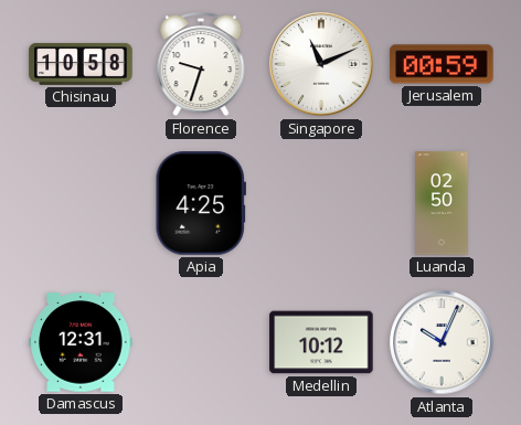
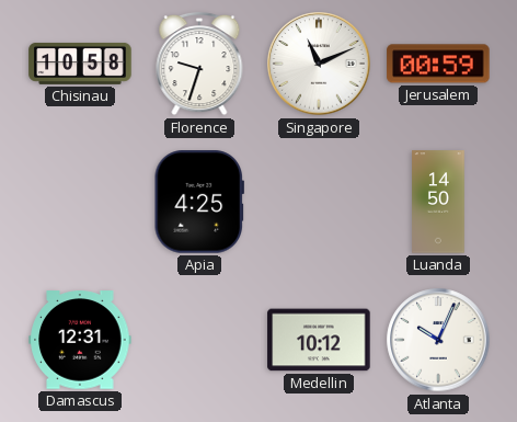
Luanda: 02:50 -> 14:50 (438, 202)
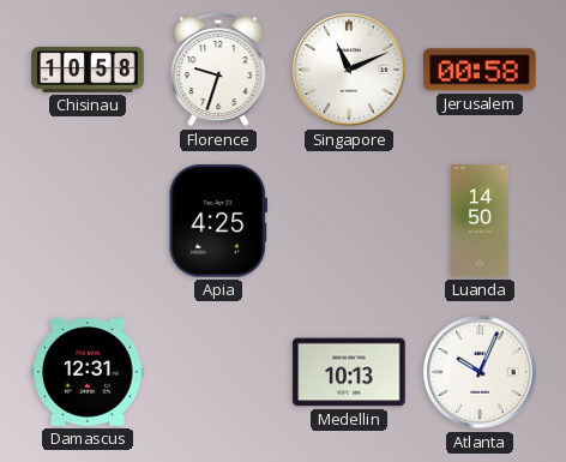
Jerusalem: 00:59 -> 00:58 (480, 70)
Medellin: 10:12 -> 10:13 (349, 372)
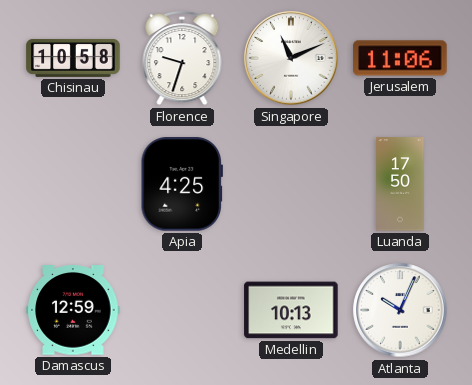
Jerusalem: 00:58 -> 11:06 (400, 58)
Luanda: 14:50 -> 17:50 (400, 184)
Damascus: 12:31 -> 12:59 (73, 310)
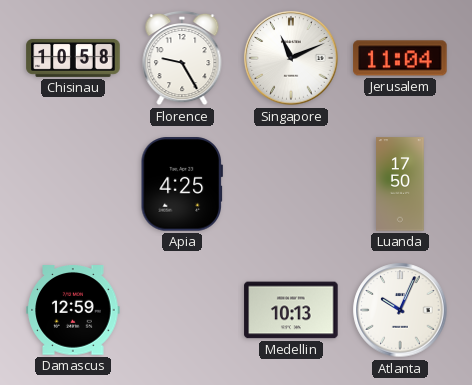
Florence: 9:33 -> 9:25 (182, 58)
Jerusalem: 11:06 -> 11:04 (400, 58)
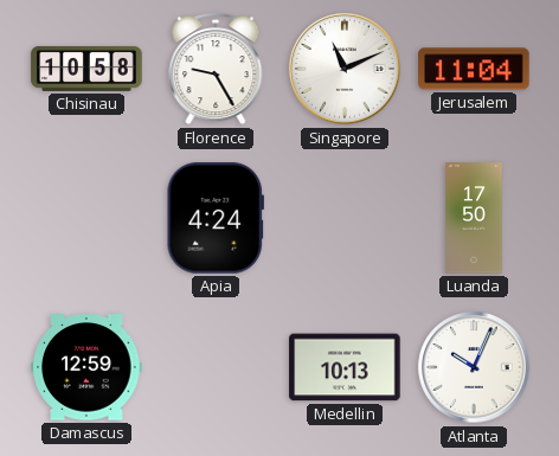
Apia: 4:25 -> 4:24 (216, 218)
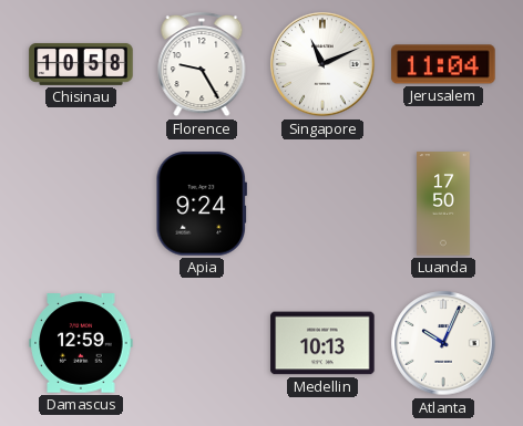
Apia: 4:24 -> 9:24 (202, 204)
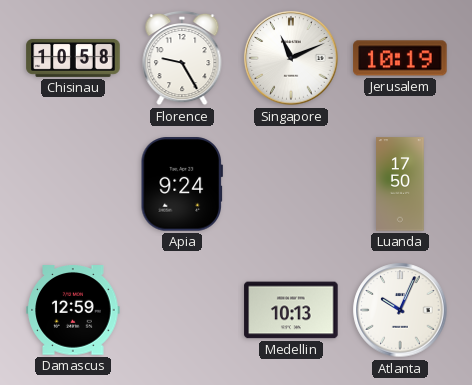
Jerusalem: 11:04 -> 10:19 (400, 58)
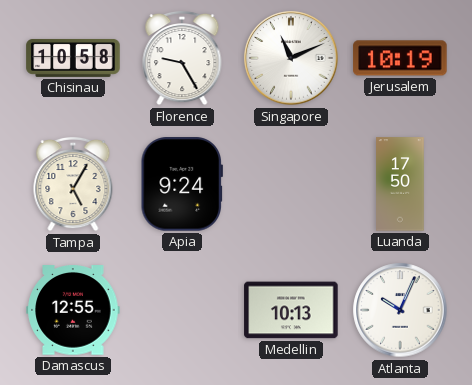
Tampa: none -> 5:05 (73, 184)
Damascus: 12:59 -> 12:55 (73, 310)
